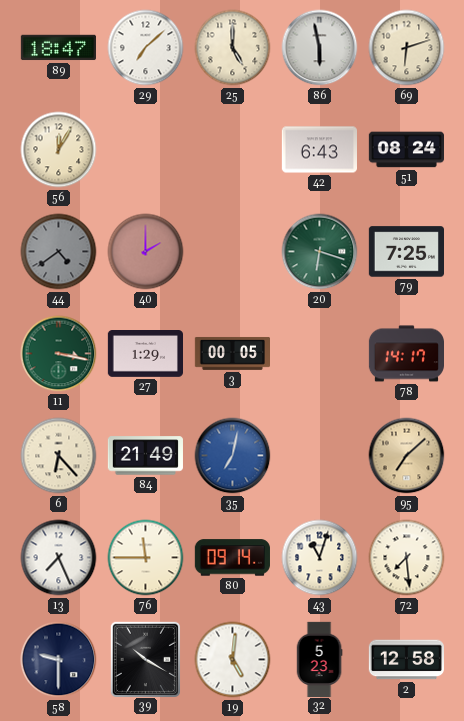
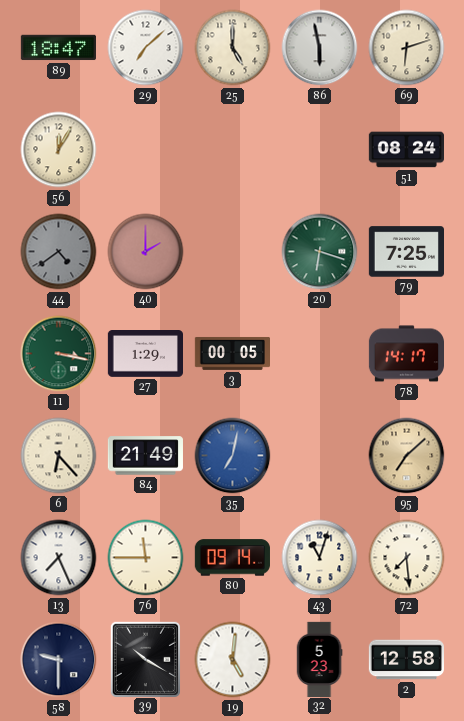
42: 6:43 -> none (319, 150)
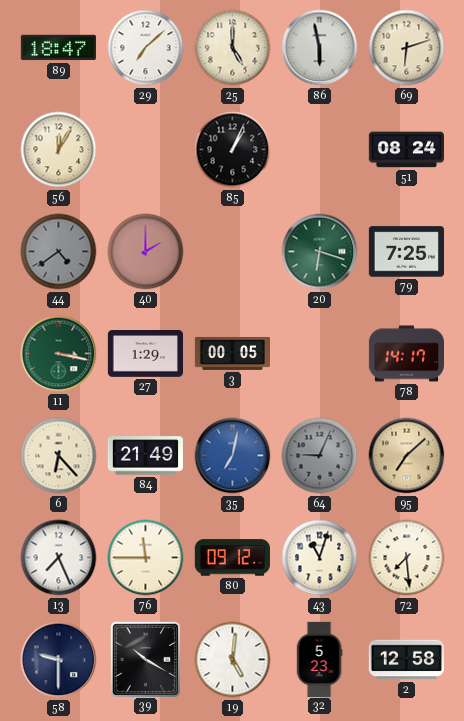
85: none -> 1:04 (233, 150)
64: none -> 9:04 (320, 456)
80: 09:14 -> 09:12 (232, 558)
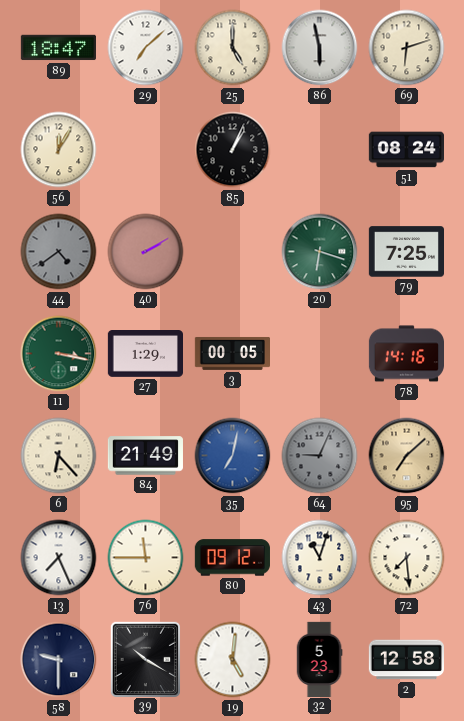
40: 2:00 -> 2:10 (146, 252)
78: 14:17 -> 14:16 (406, 354)
